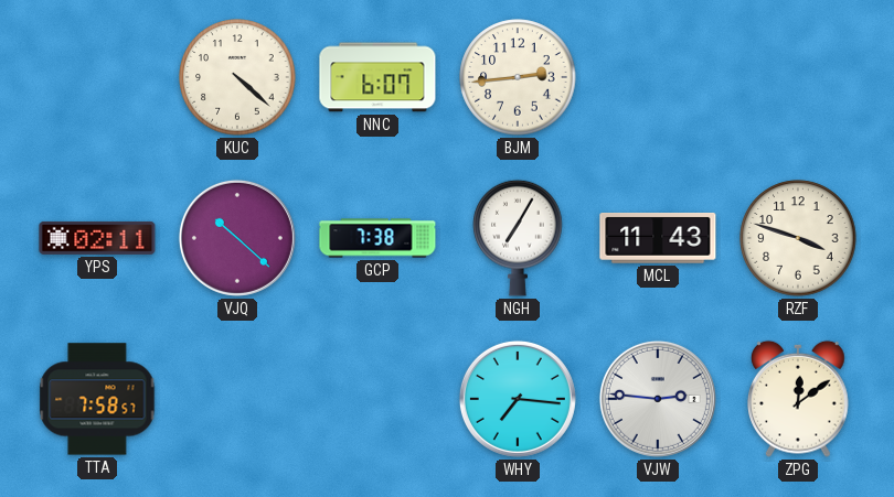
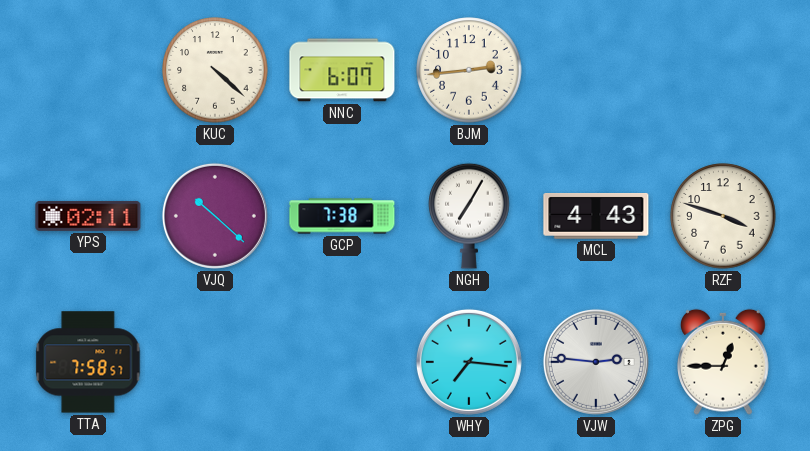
MCL: 11:43 -> 4:43 (596, 217)
ZPG: 12:09 -> 12:45 (724, 362)
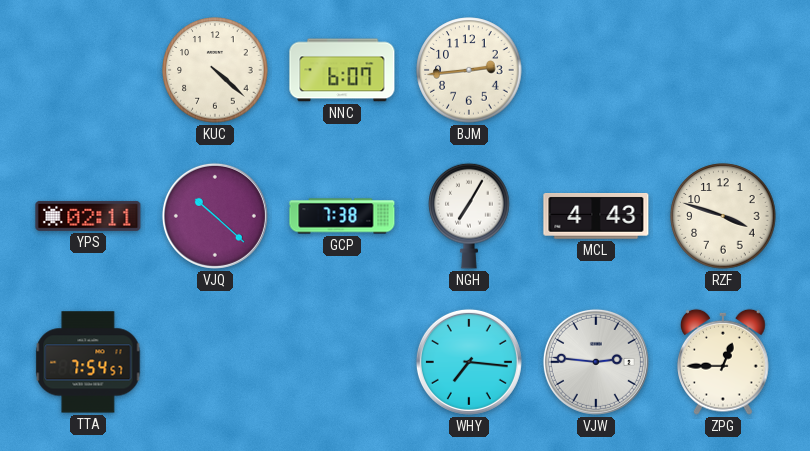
TTA: 7:58 -> 7:54 (88, 362)
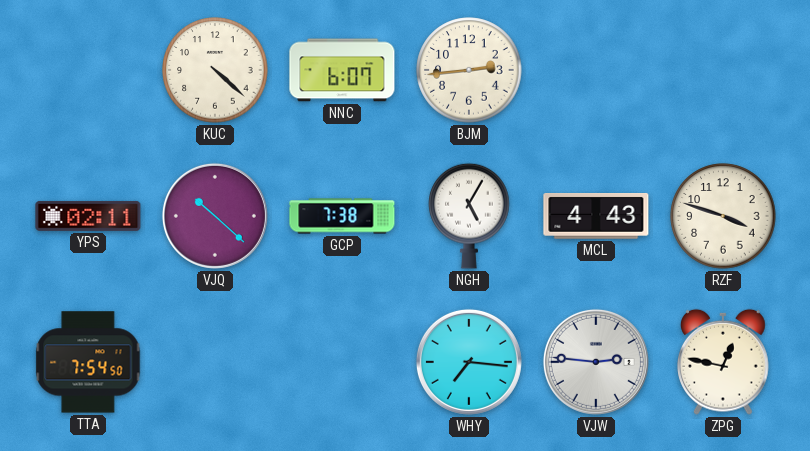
NGH: 7:05 -> 5:05 (469, 216)
TTA: 7:54:57 -> 7:54:50 (88, 362)
ZPG: 12:45 -> 12:47 (724, 362)
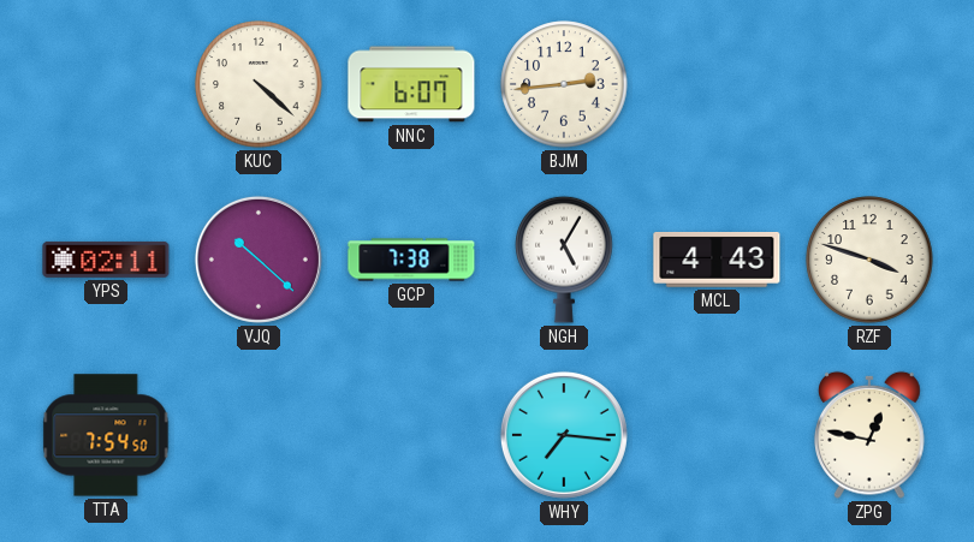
VJW: 2:46 -> none (596, 362)
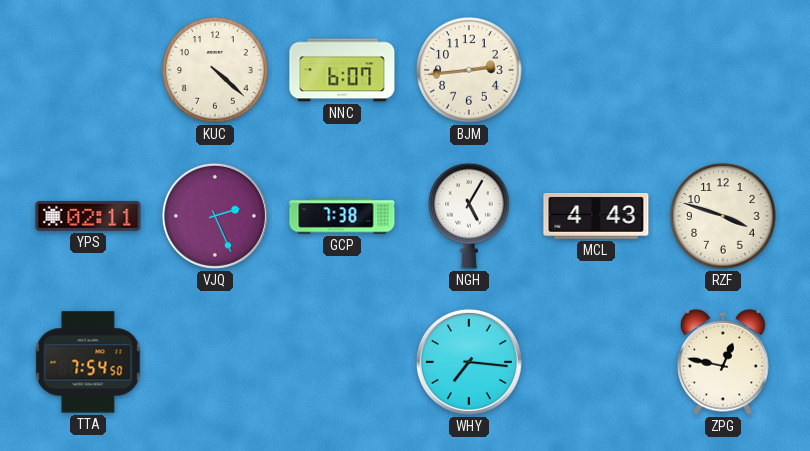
VJQ: 10:22 -> 2:26 (215, 216)
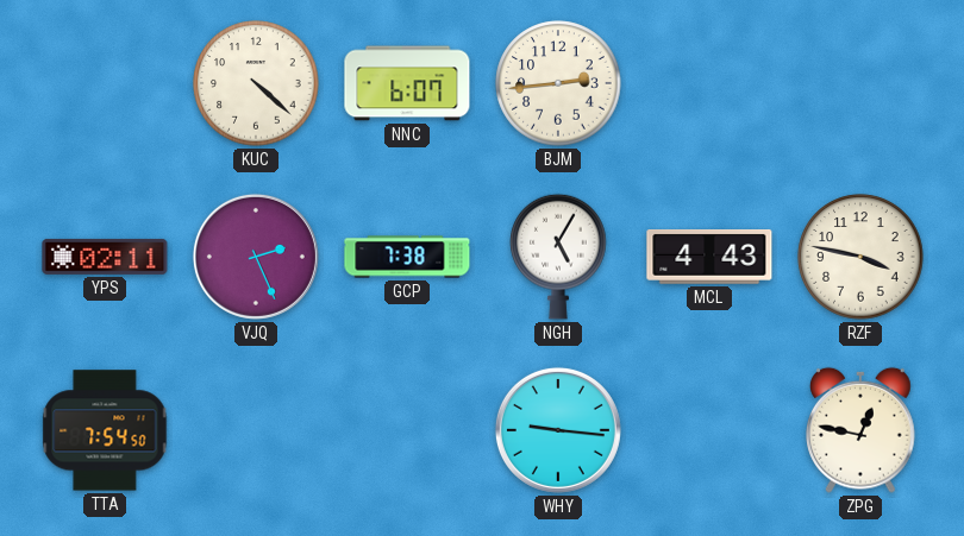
RZF: 3:48 -> 3:47 (860, 257)
WHY: 7:16 -> 9:16 (558, 430)
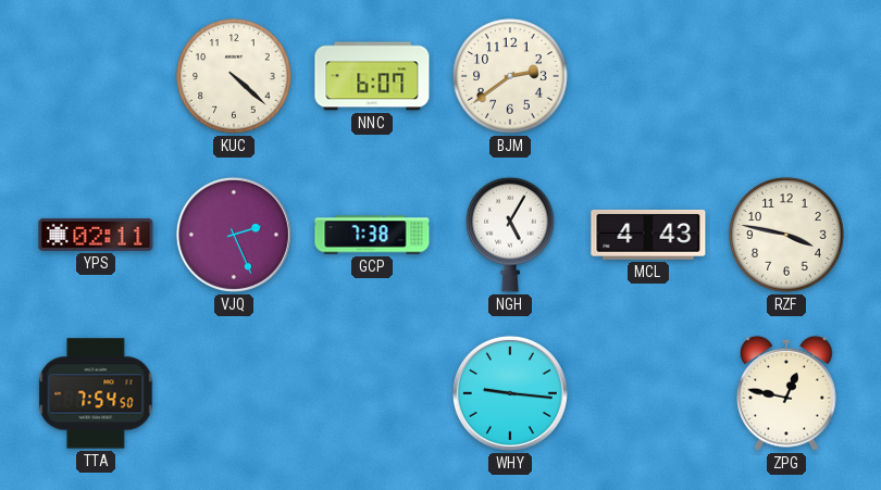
BJM: 2:44 -> 2:39 (510, 76)
